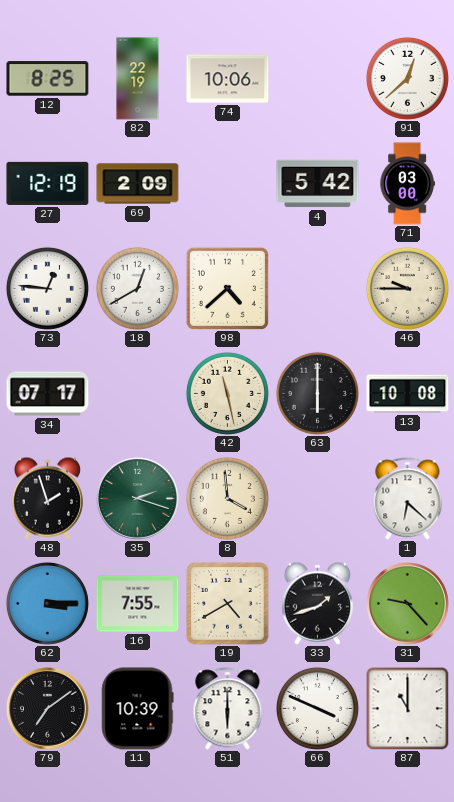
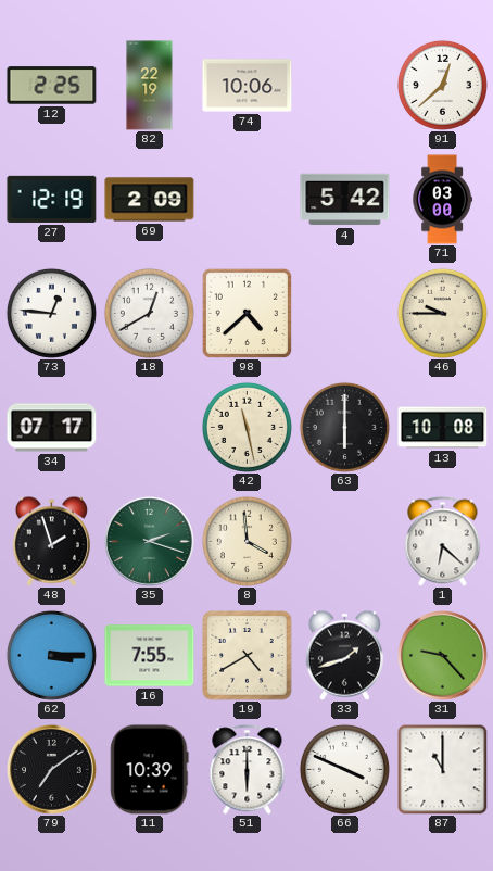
12: 8:25 -> 2:25 (52, 86)
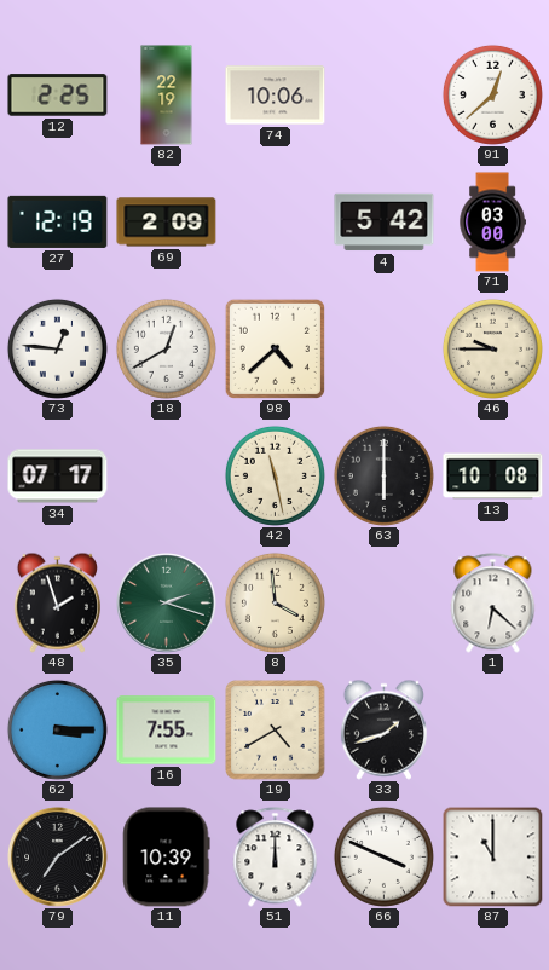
31: 9:23 -> none (443, 656)
51: 6:00 -> 12:00 (276, 858)
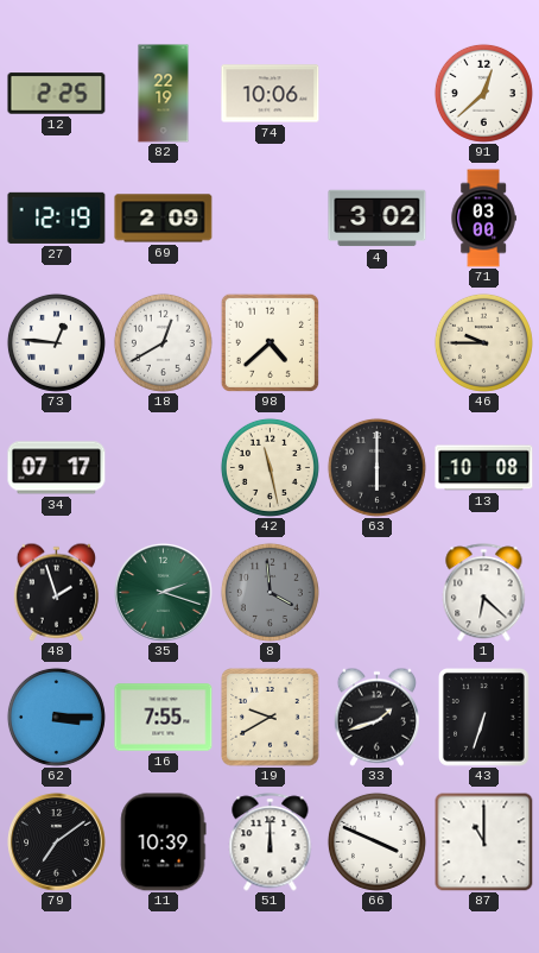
4: 5:42 -> 3:02 (378, 219)
8 dial: cream -> grey (269, 592)
19: 4:40 -> 9:40 (271, 718)
43: none -> 6:33 (484, 718)
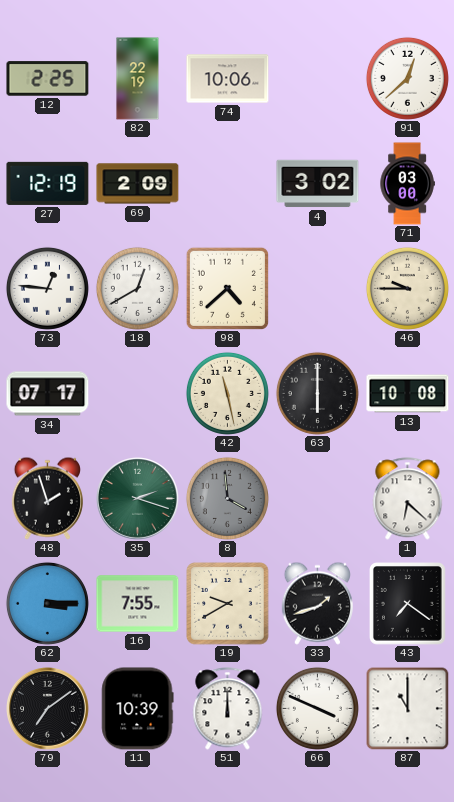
43: 6:33 -> 7:21 (408, 604)
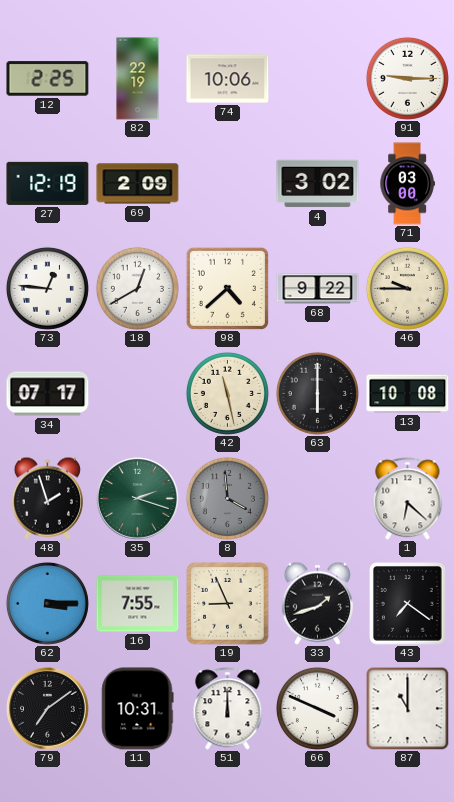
91: 12:38 -> 9:15 (407, 78)
68: none -> 9:22 (318, 289)
19: 9:40 -> 8:56 (228, 604)
11: 10:39 -> 10:31 (138, 709)
